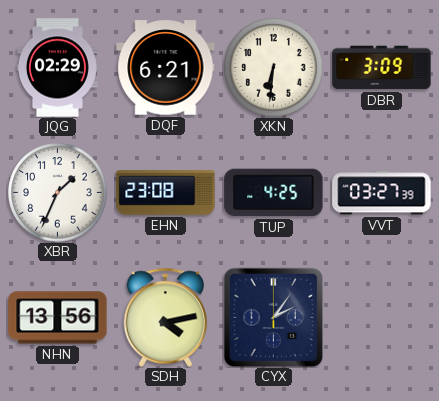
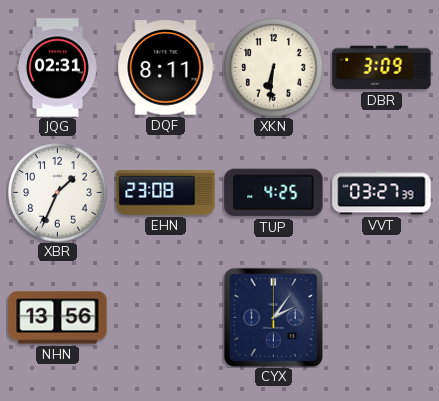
JQG: 02:29 -> 02:31 (57, 68)
DQF: 6:21 -> 8:11 (166, 68)
SDH: 4:13 -> none (166, 317)
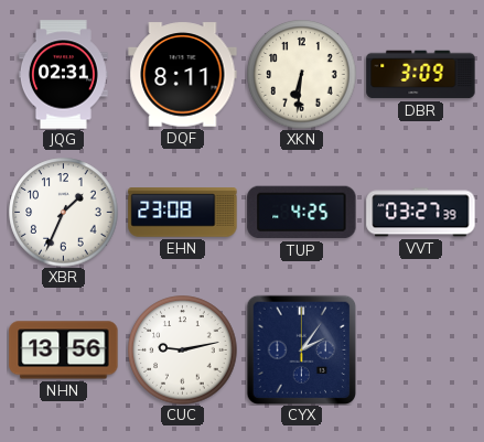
CUC: none -> 9:13 (183, 351)
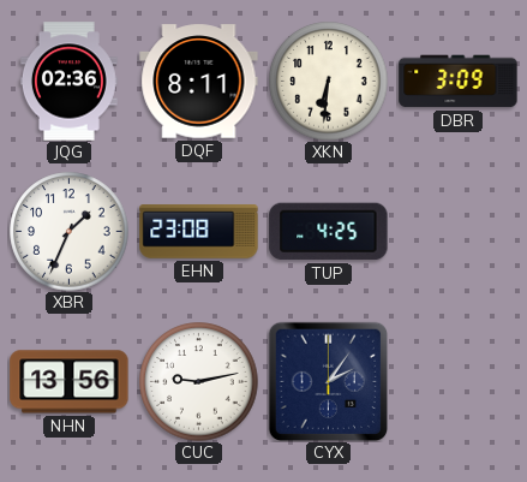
JQG: 02:31 -> 02:36 (68, 82)
VVT: 03:27 -> none (421, 213)
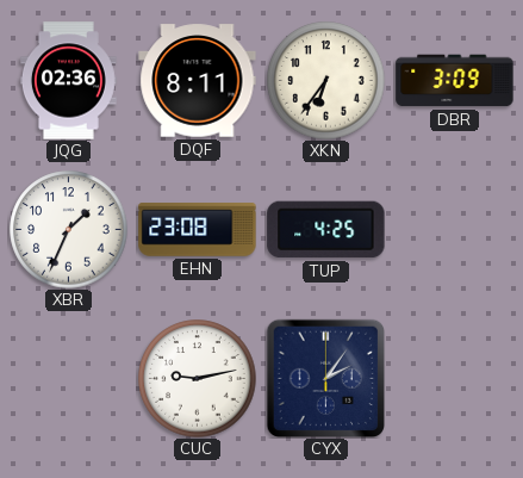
XKN: 6:31 -> 6:36 (326, 81)
NHN: 13:56 -> none (70, 382)
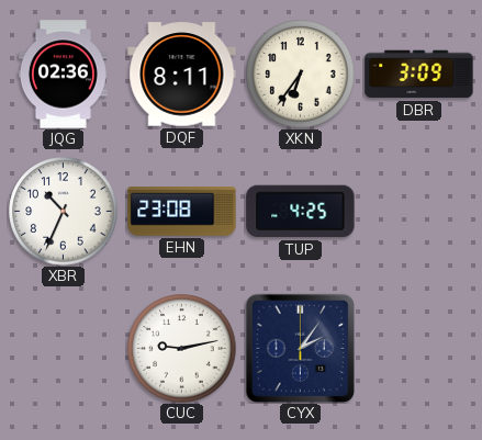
XBR: 1:34 -> 10:34 (64, 212)
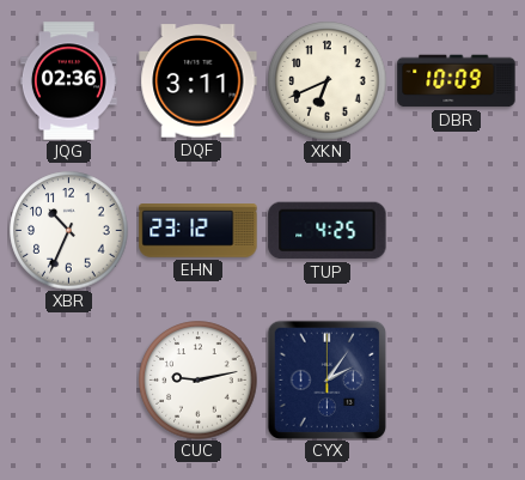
DQF: 8:11 -> 3:11 (199, 81)
XKN: 6:36 -> 6:41 (328, 81)
DBR: 3:09 -> 10:09 (457, 81)
EHN: 23:08 -> 23:12 (199, 231)
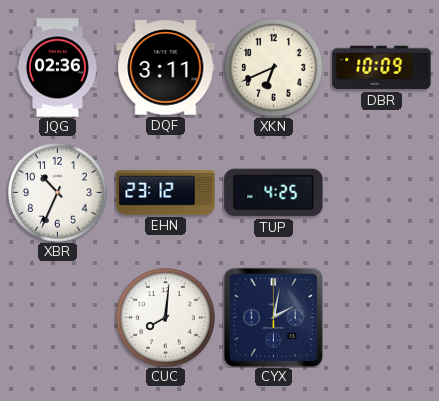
CUC: 9:13 -> 8:01 (166, 318)
CYX: 2:06 -> 2:02 (273, 317)
